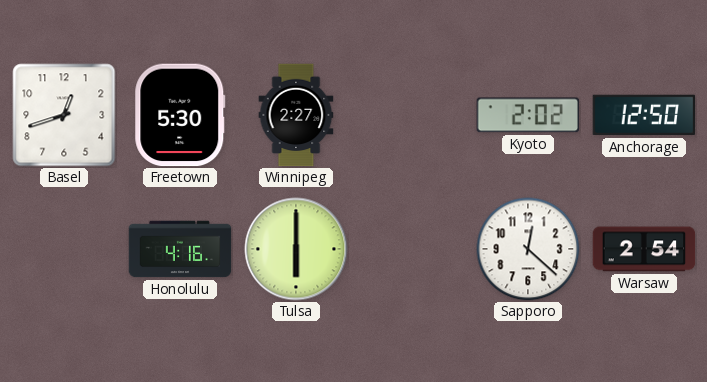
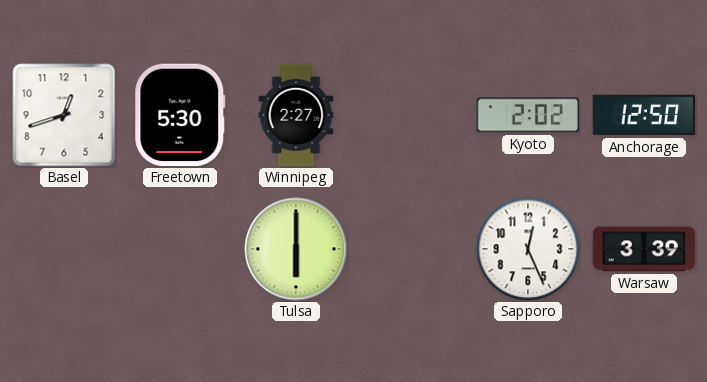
Honolulu: 4:16 -> none (180, 249)
Sapporo: 12:22 -> 12:26 (528, 249)
Warsaw: 2:54 -> 3:39 (644, 249)
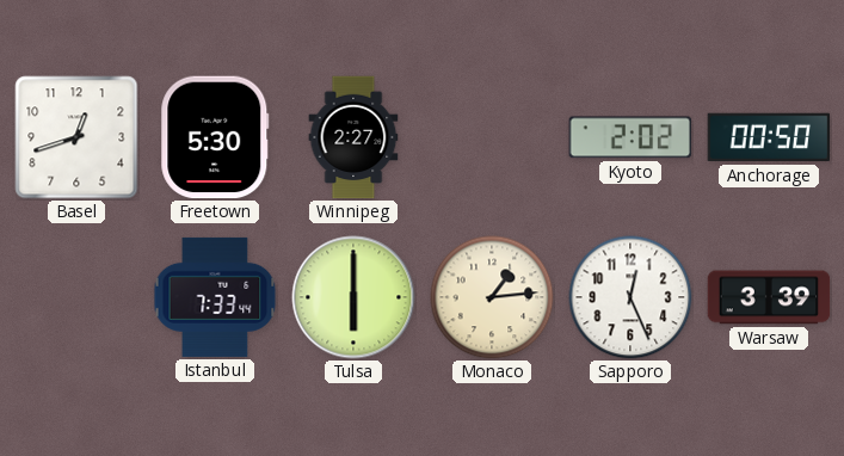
Anchorage: 12:50 -> 00:50 (769, 137)
Istanbul: none -> 7:33 (215, 297)
Monaco: none -> 1:14 (492, 297)
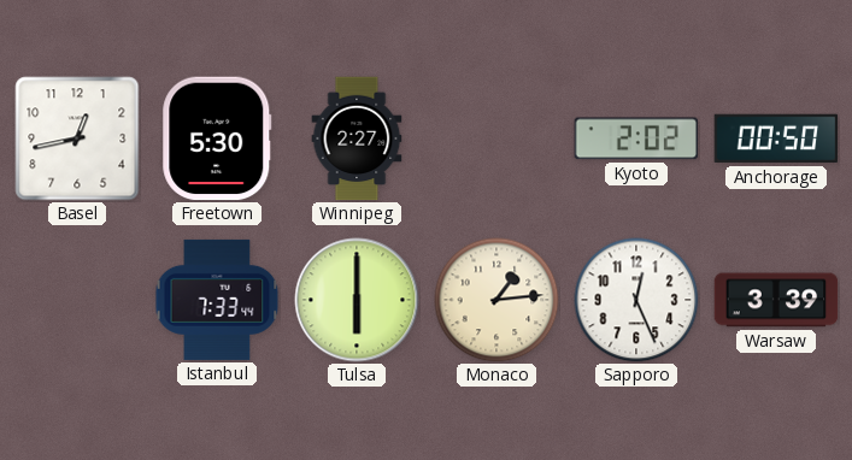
Basel: 12:42 -> 12:43 (77, 138)
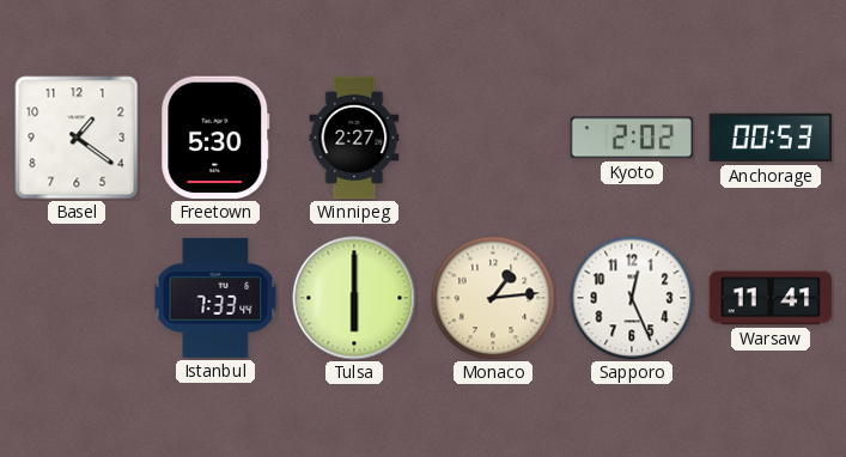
Basel: 12:43 -> 1:21 (77, 138)
Anchorage: 00:50 -> 00:53 (771, 138)
Warsaw: 3:39 -> 11:41 (771, 298)
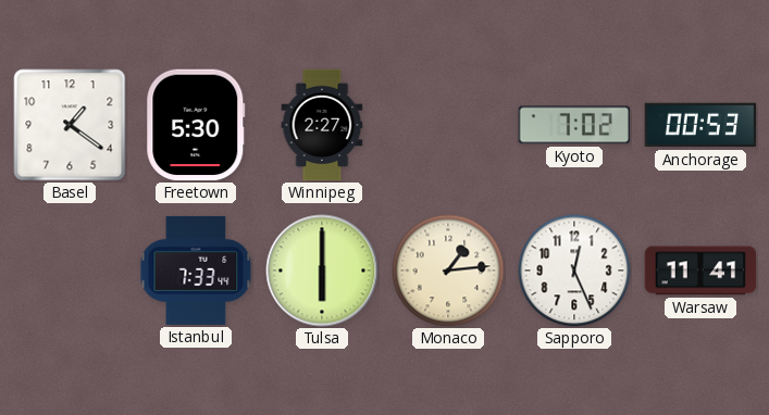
Kyoto: 2:02 -> 7:02 (574, 125)
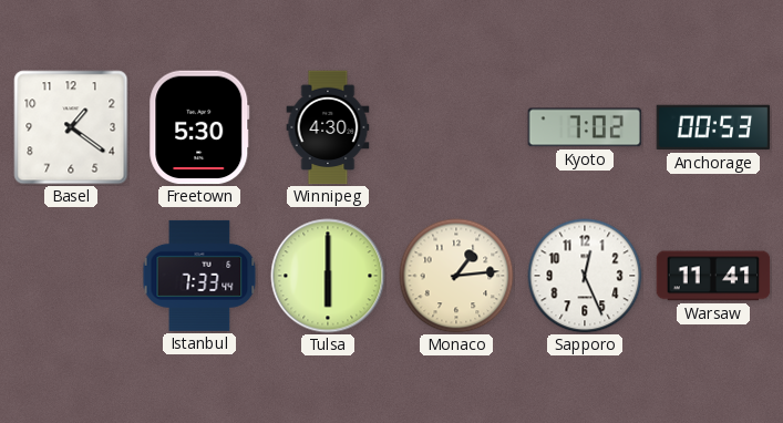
Winnipeg: 2:27 -> 4:30 (328, 127)
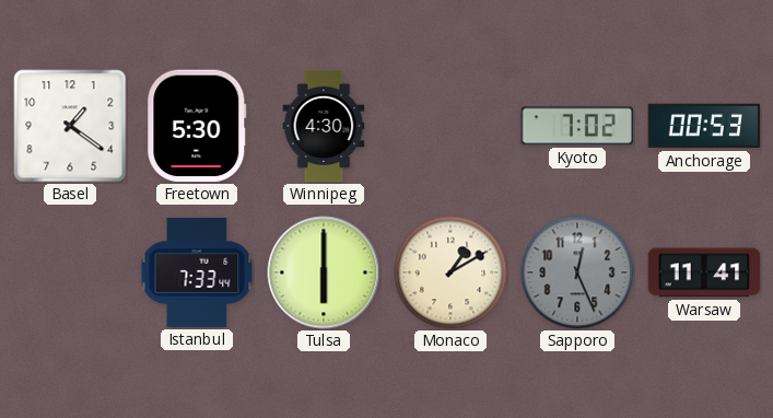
Monaco: 1:14 -> 1:10 (450, 272)
Sapporo dial: white -> grey (577, 272)
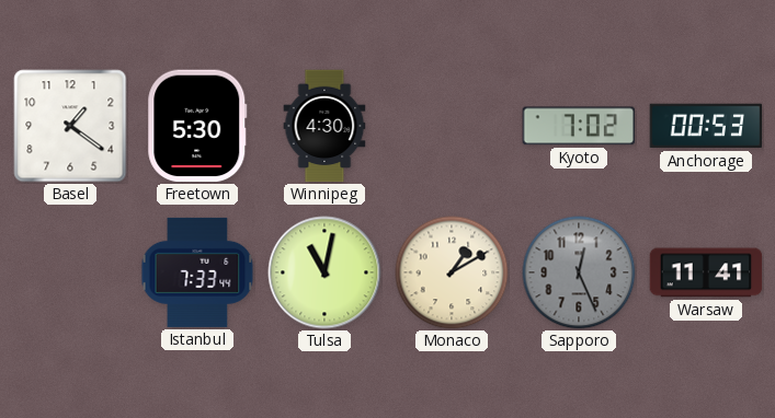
Tulsa: 6:00 -> 11:02 (324, 272)
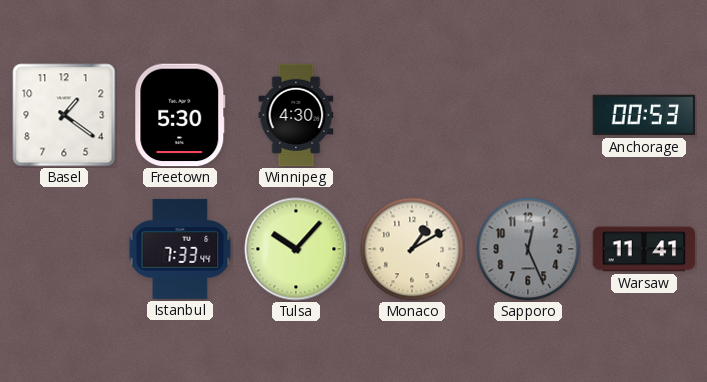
Kyoto: 7:02 -> none (579, 126)
Tulsa: 11:02 -> 10:07 (296, 249)
